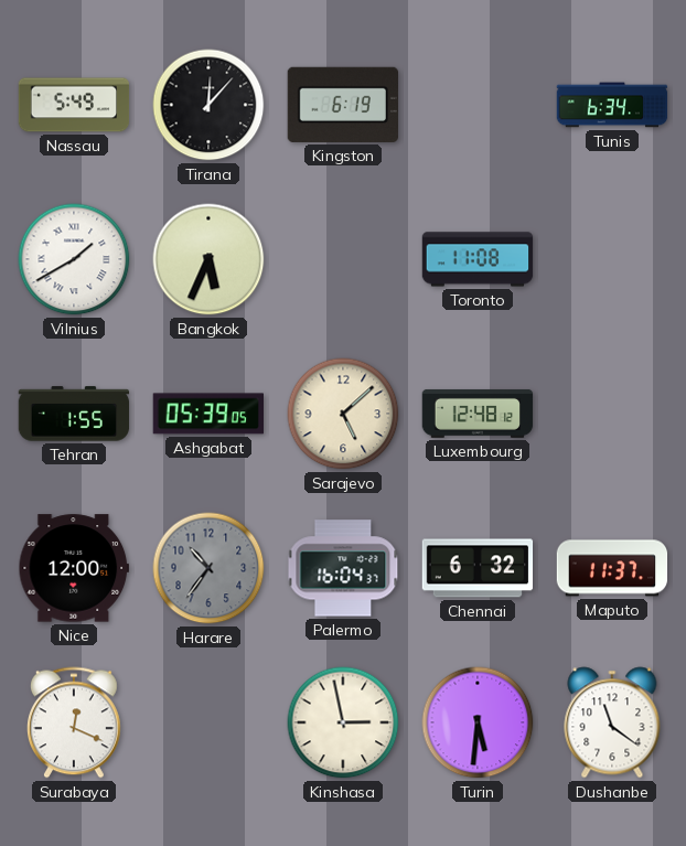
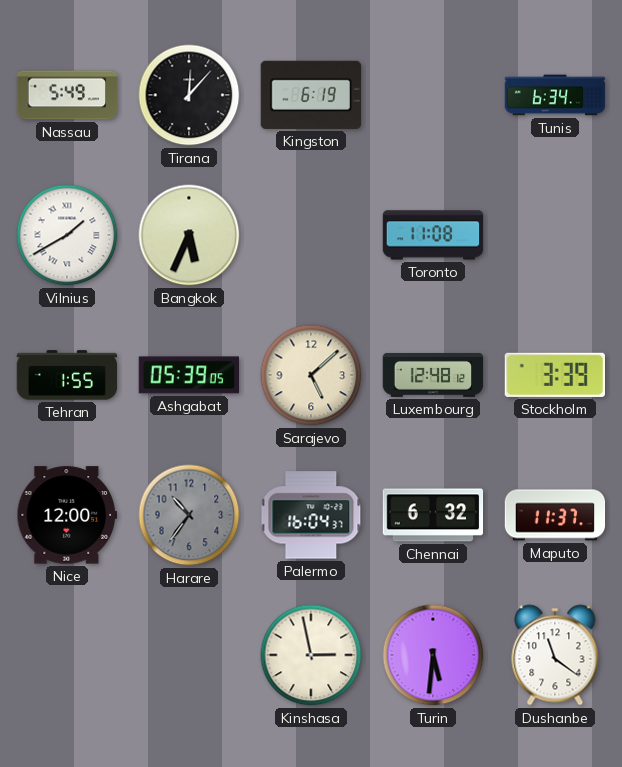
Stockholm: none -> 3:39 (554, 375)
Surabaya: 12:19 -> none (74, 722)
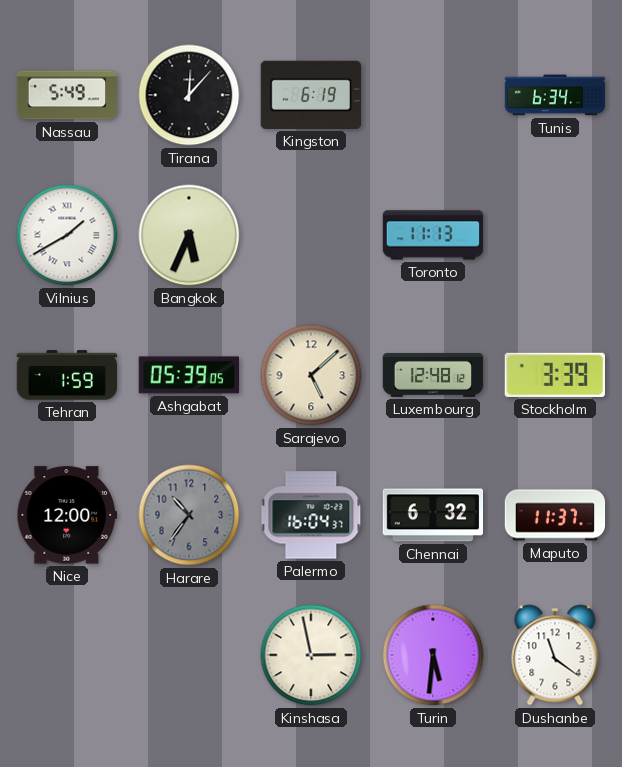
Toronto: 11:08 -> 11:13 (433, 235)
Tehran: 1:55 -> 1:59 (67, 375)
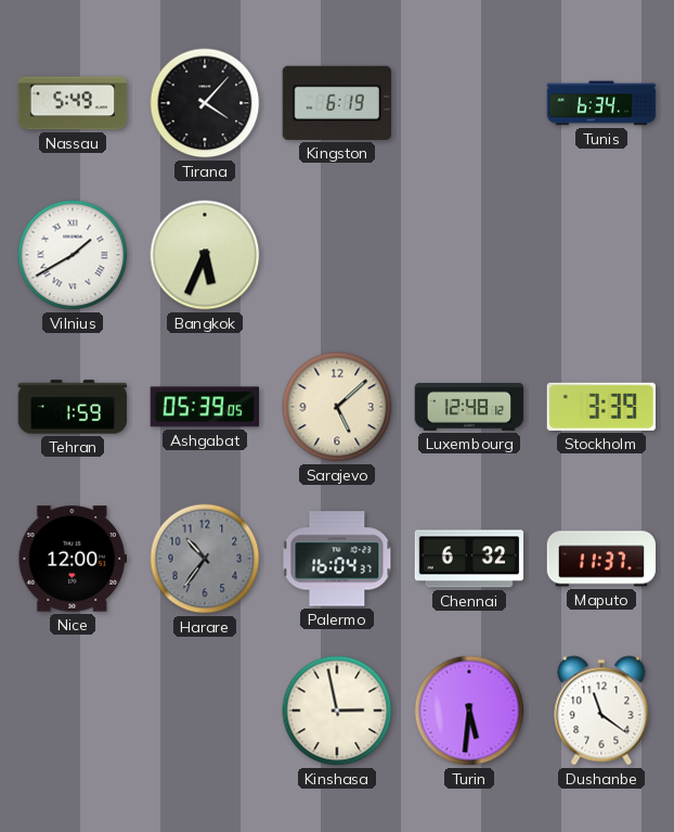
Tirana: 12:07 -> 4:07 (205, 103)
Toronto: 11:13 -> none (433, 235)
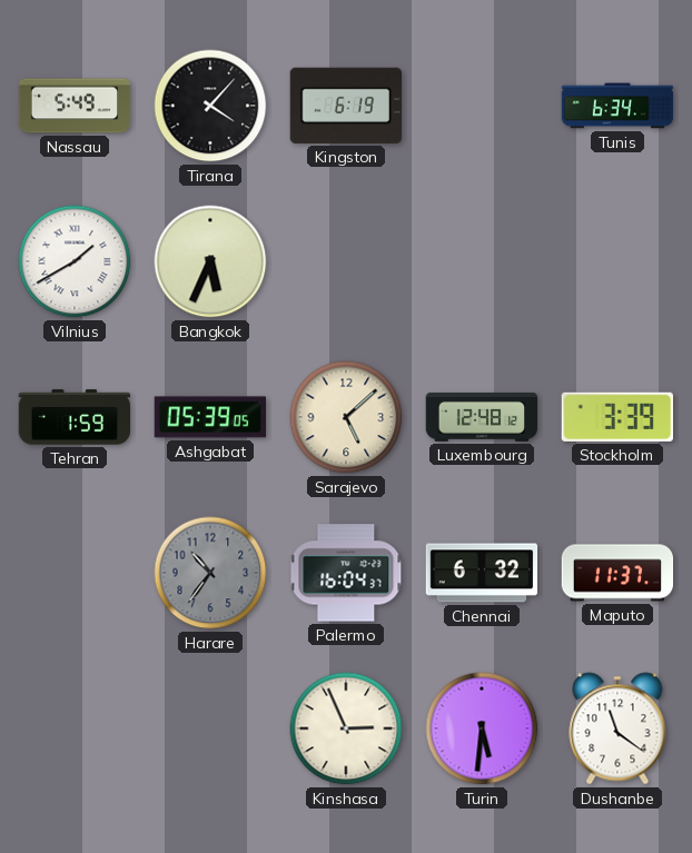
Nice: 12:00 -> none (72, 559)
Kinshasa: 2:58 -> 2:56 (346, 728)
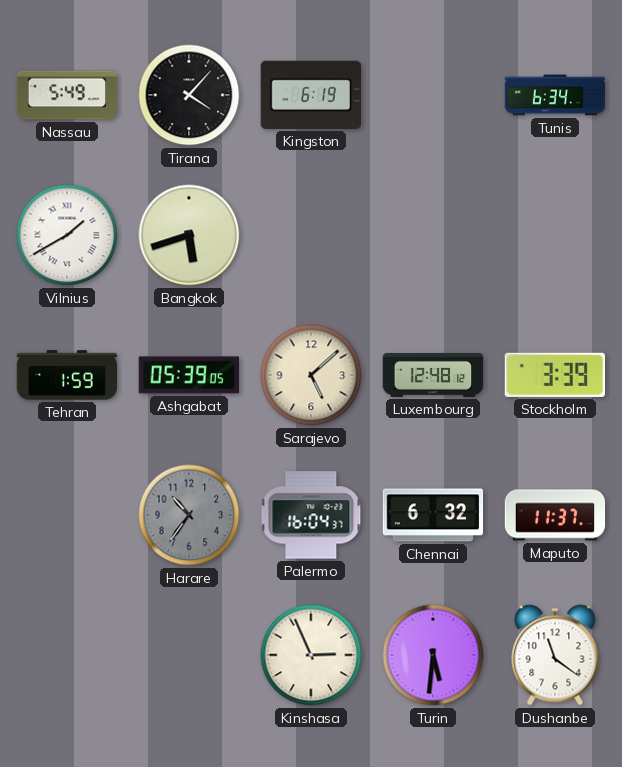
Bangkok: 5:34 -> 5:42 (189, 235)
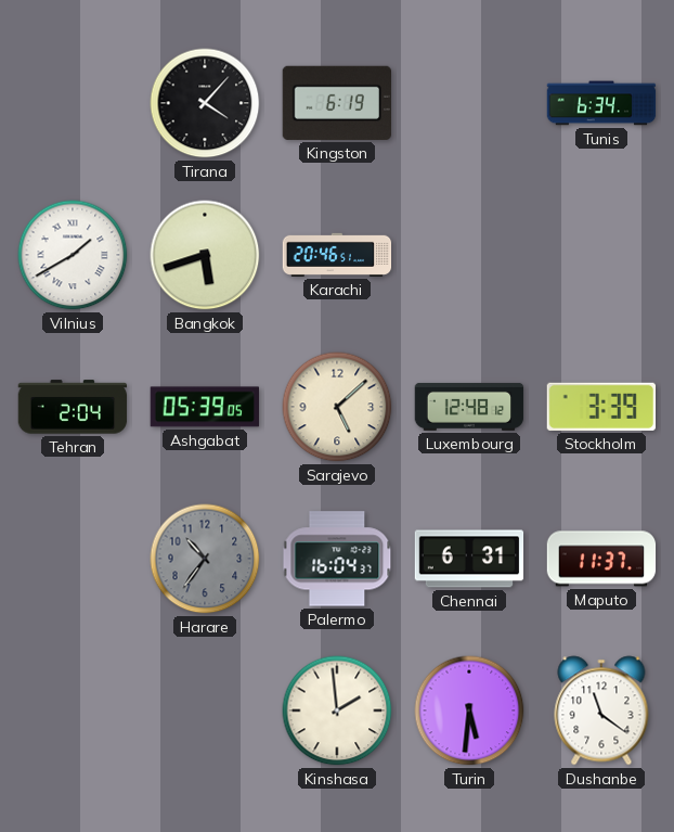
Nassau: 5:49 -> none (67, 95)
Karachi: none -> 20:46 (337, 255)
Tehran: 1:59 -> 2:04 (73, 407)
Chennai: 6:32 -> 6:31 (469, 559)
Kinshasa: 2:56 -> 1:59 (337, 711)
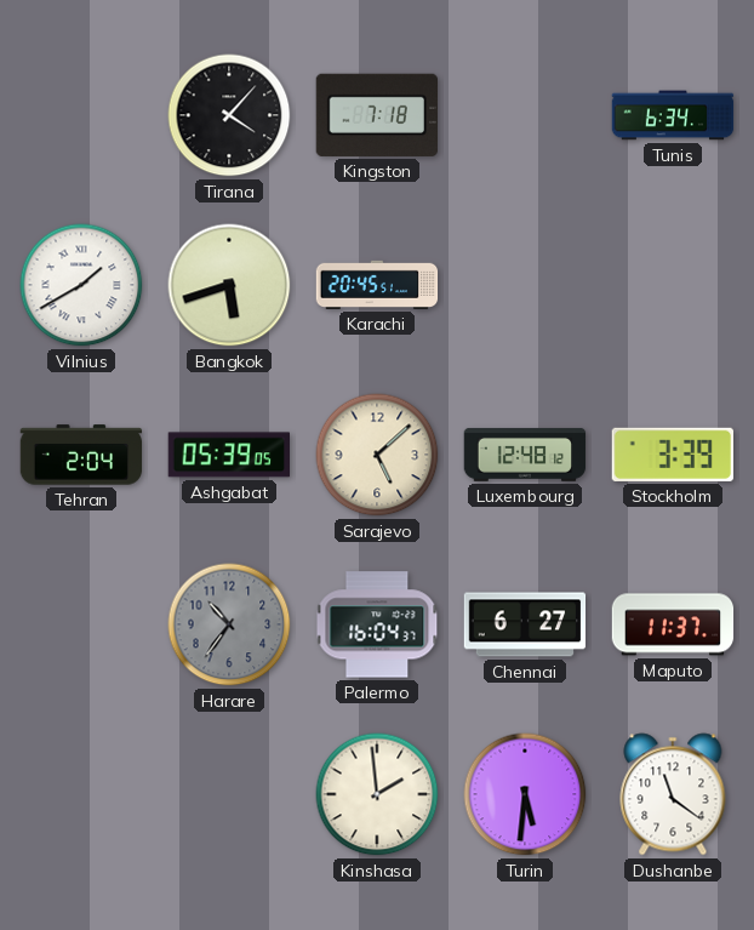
Kingston: 6:19 -> 7:18 (376, 115)
Karachi: 20:46 -> 20:45 (377, 285)
Chennai: 6:31 -> 6:27 (525, 624)
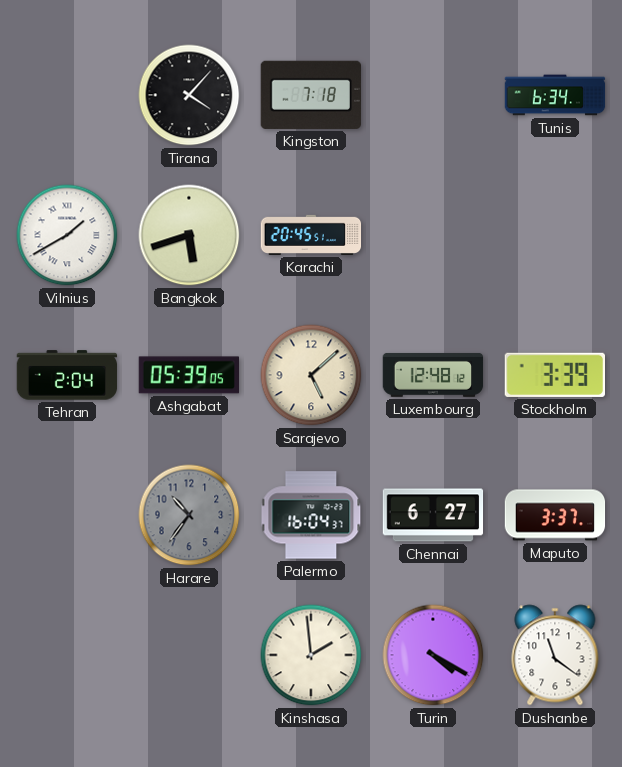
Maputo: 11:37 -> 3:37 (555, 515)
Turin: 5:31 -> 4:20 (433, 655)
